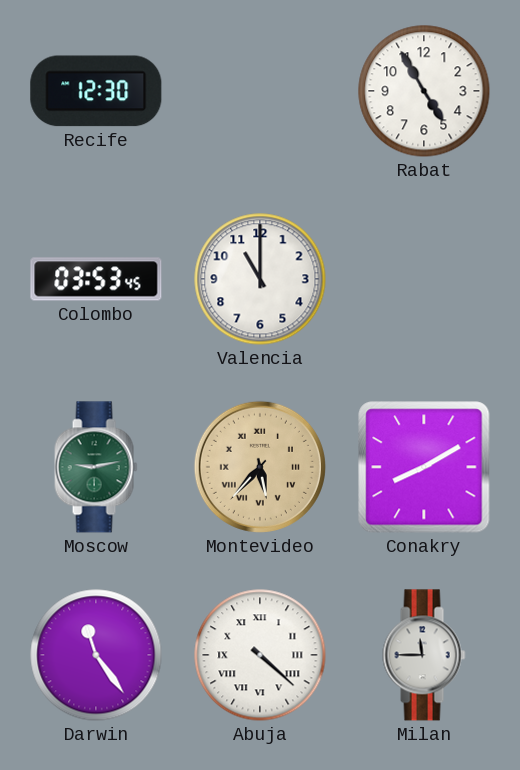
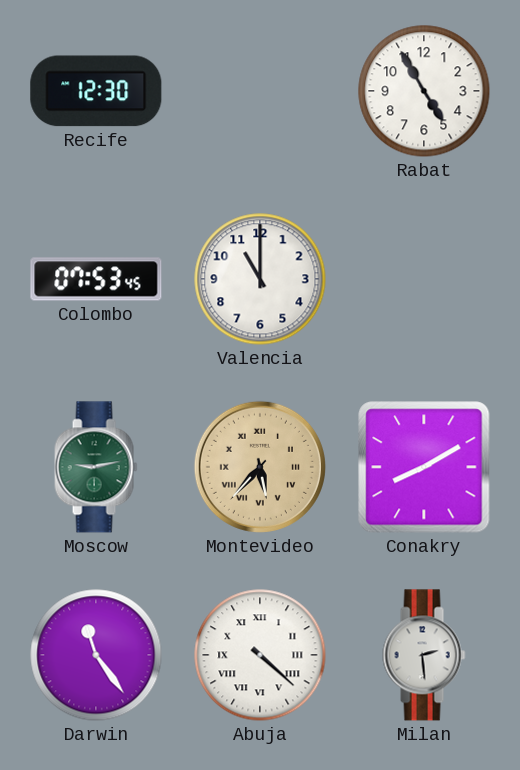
Colombo: 03:53 -> 07:53 (96, 279)
Milan: 11:45 -> 2:29 (424, 655)
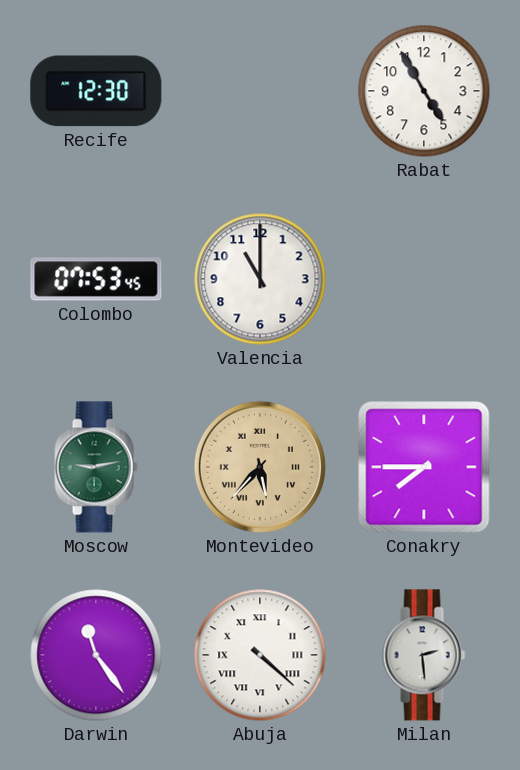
Conakry: 8:10 -> 7:45 (424, 467)
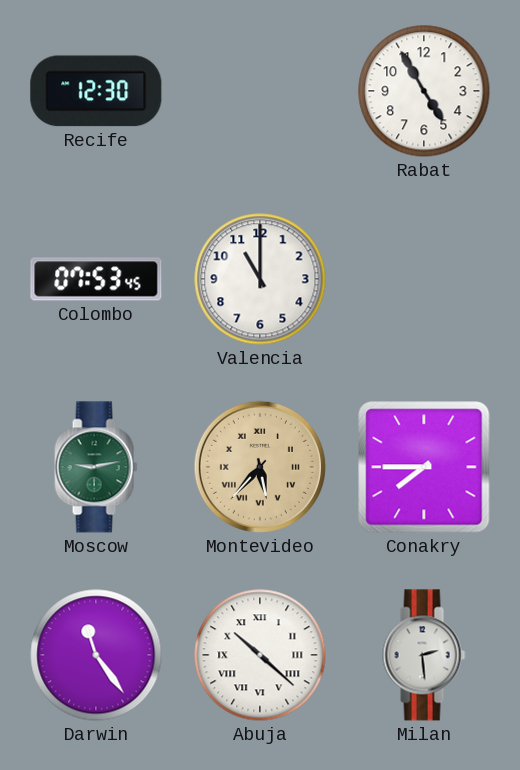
Abuja: 4:22 -> 10:22 (260, 655)
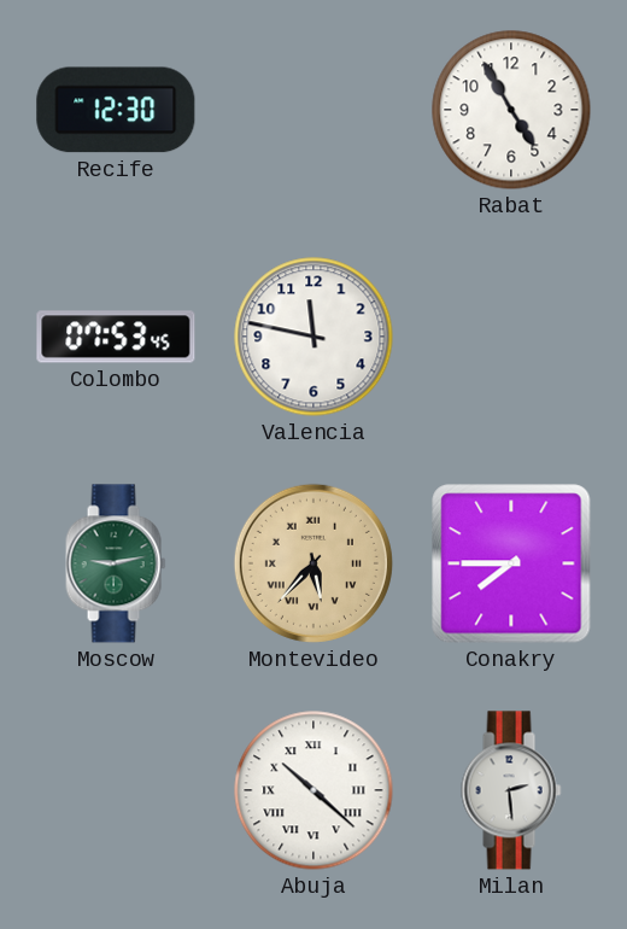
Valencia: 11:00 -> 11:47 (313, 337)
Darwin: 11:24 -> none (96, 655)
